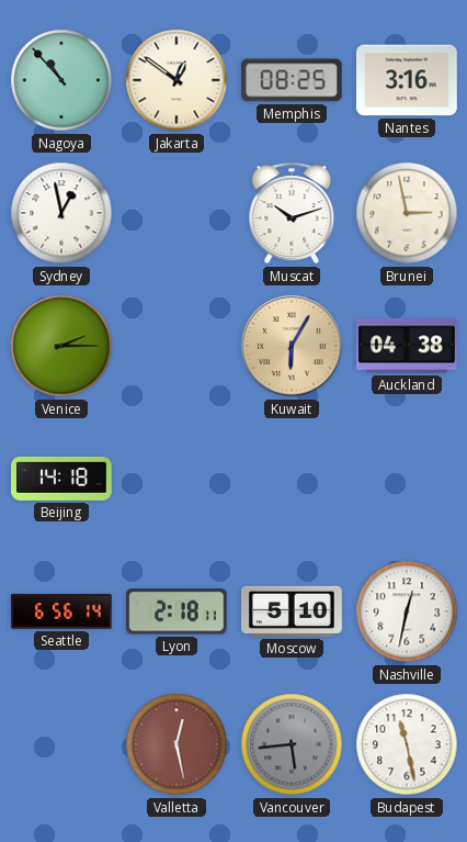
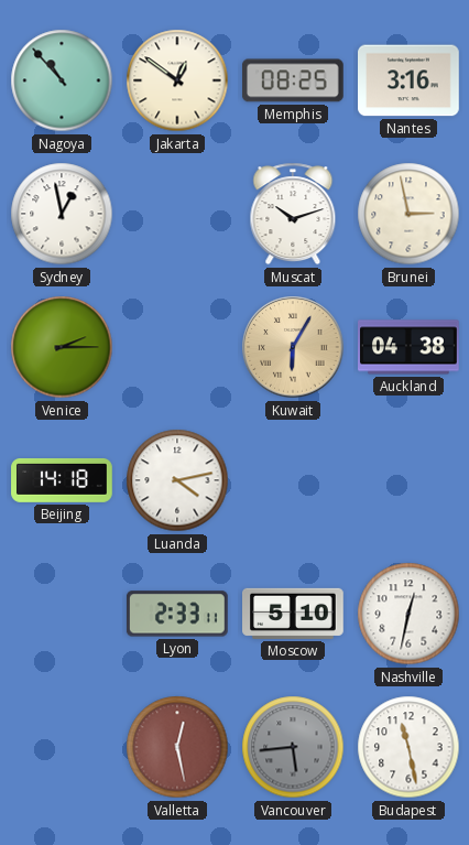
Luanda: none -> 4:13 (177, 480)
Seattle: 6:56 -> none (62, 613)
Lyon: 2:18 -> 2:33 (177, 614)
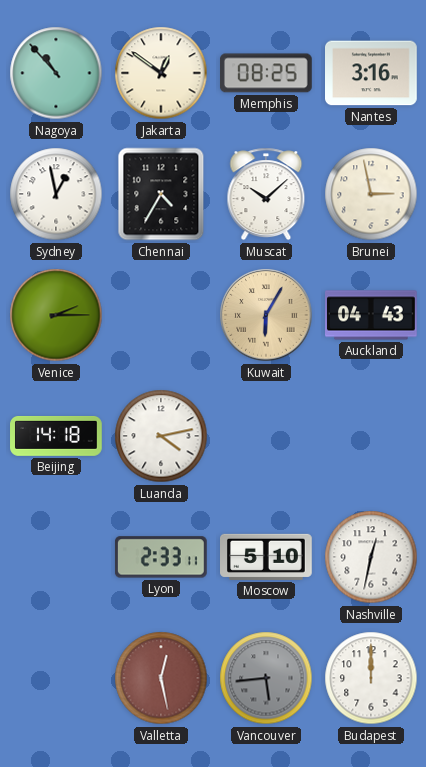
Chennai: none -> 4:35 (161, 194)
Muscat: 10:12 -> 10:08 (266, 194)
Auckland: 04:38 -> 04:43 (372, 315)
Budapest: 11:28 -> 12:00 (371, 678)
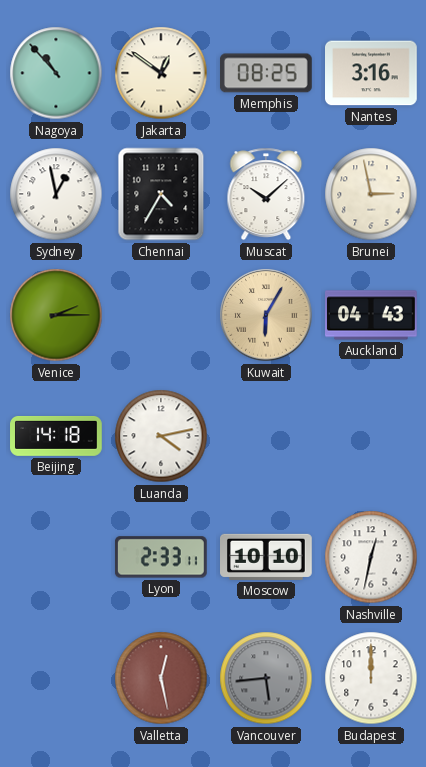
Moscow: 5:10 -> 10:10 (267, 557)
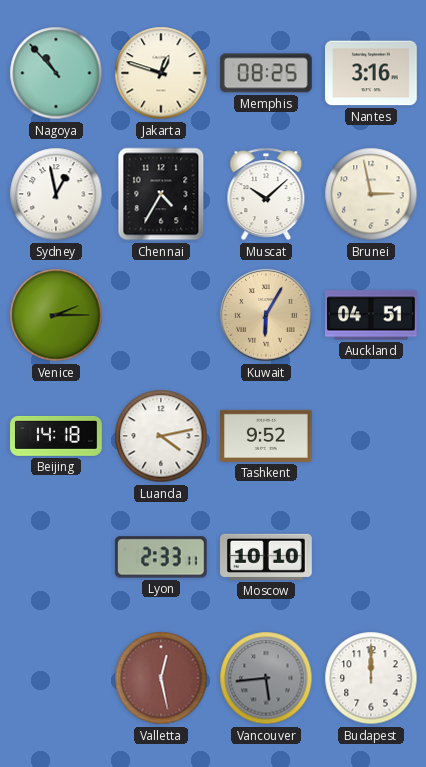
Jakarta: 12:51 -> 12:48 (161, 73)
Auckland: 04:43 -> 04:51 (372, 315)
Tashkent: none -> 9:52 (267, 436)
Nashville: 12:32 -> none (371, 557)
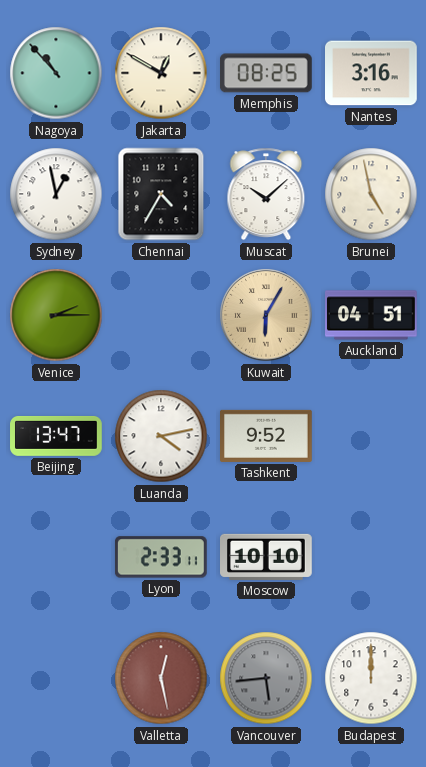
Jakarta: 12:48 -> 12:50 (161, 73)
Brunei: 2:58 -> 4:58 (371, 194)
Beijing: 14:18 -> 13:47 (56, 436)
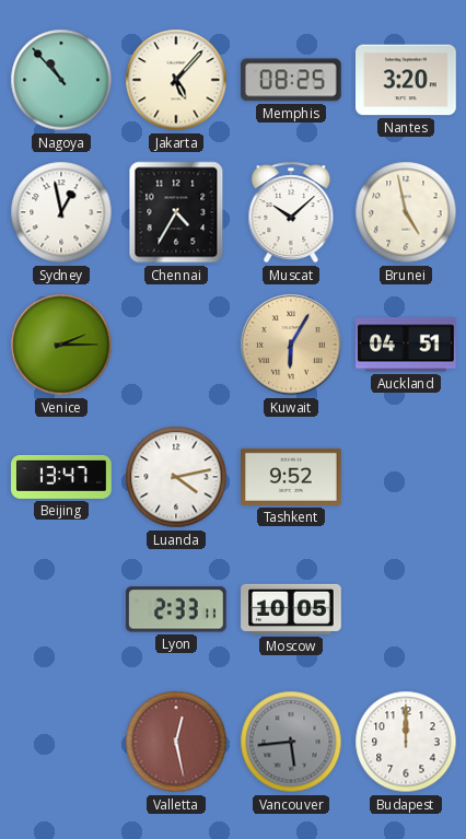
Jakarta: 12:50 -> 5:07 (176, 80)
Nantes: 3:16 -> 3:20 (407, 80)
Moscow: 10:10 -> 10:05 (292, 609)
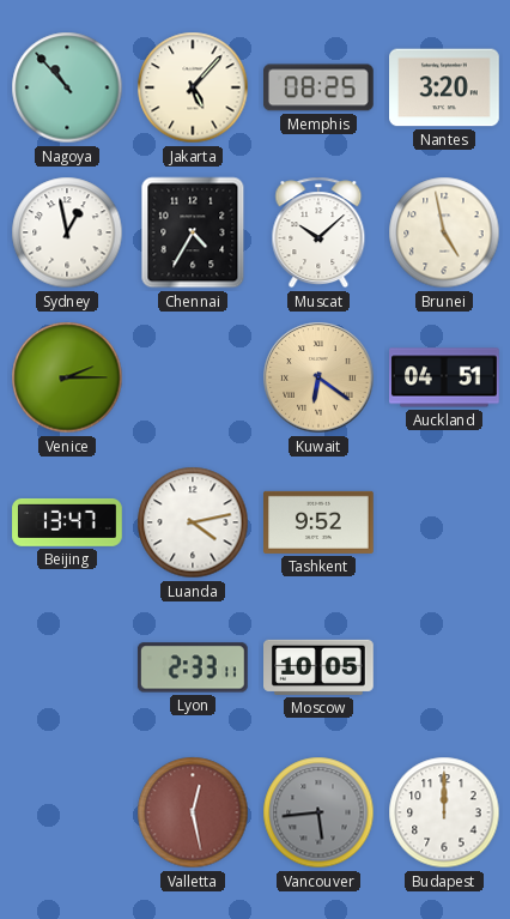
Kuwait: 6:05 -> 6:21 (318, 377)
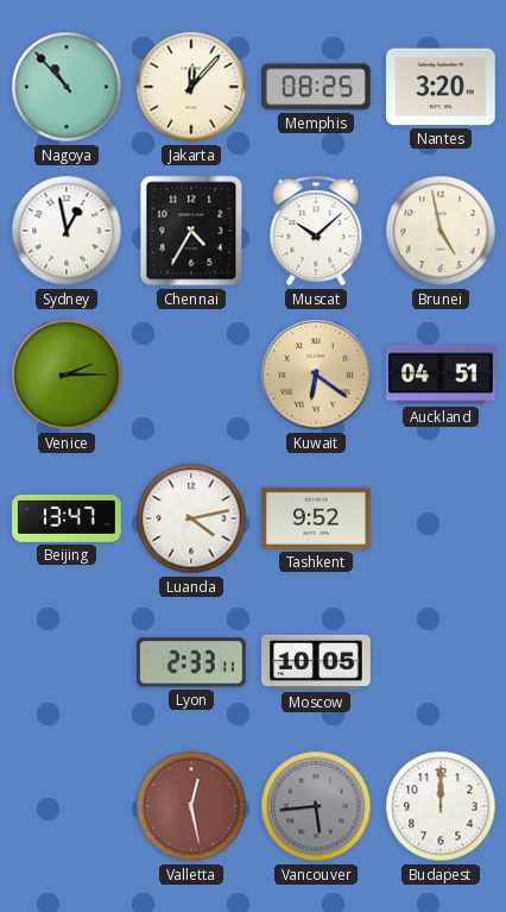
Jakarta: 5:07 -> 12:07 (191, 87)
